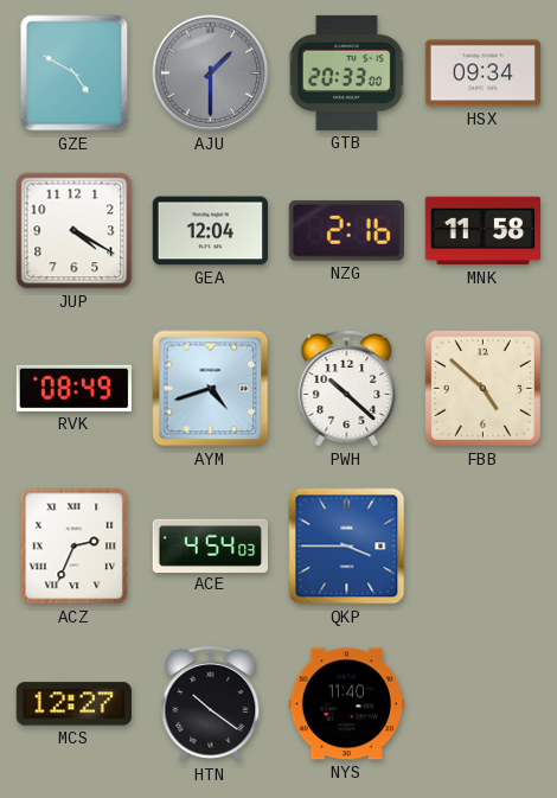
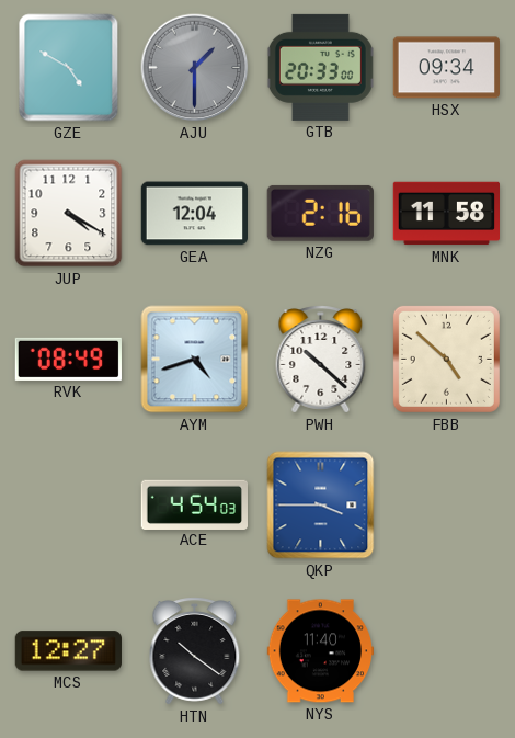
ACZ: 2:34 -> none (75, 547)
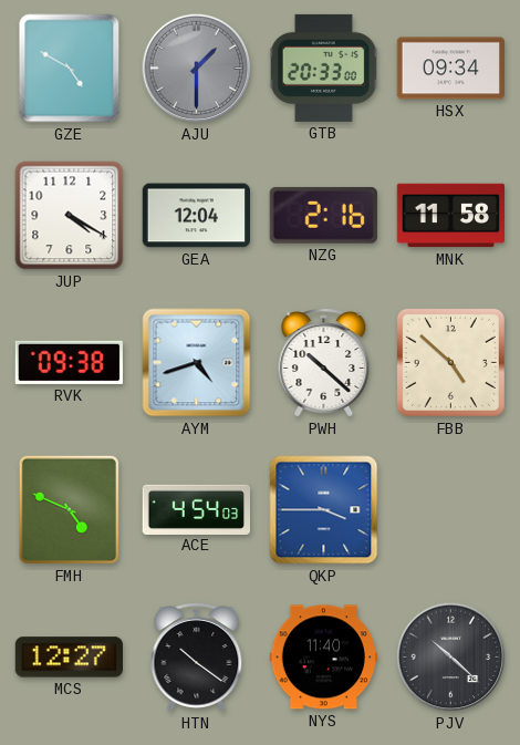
RVK: 08:49 -> 09:38 (69, 362)
FMH: none -> 4:49 (69, 509)
PJV: none -> 10:22 (451, 658)
